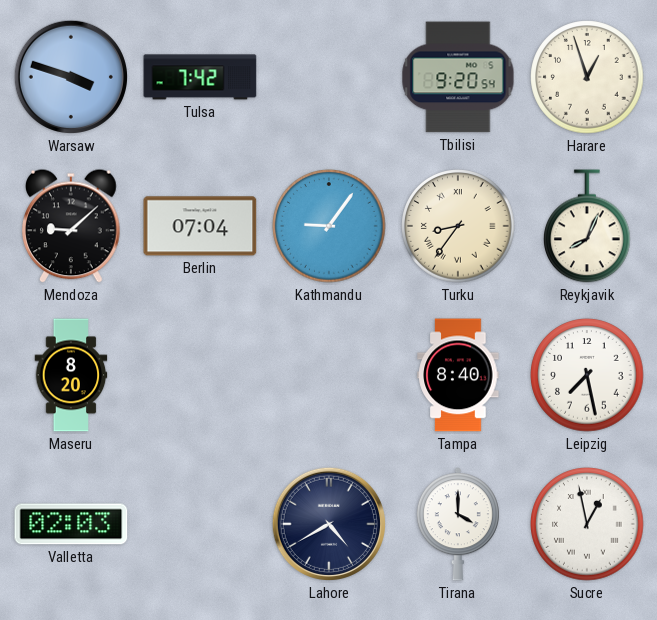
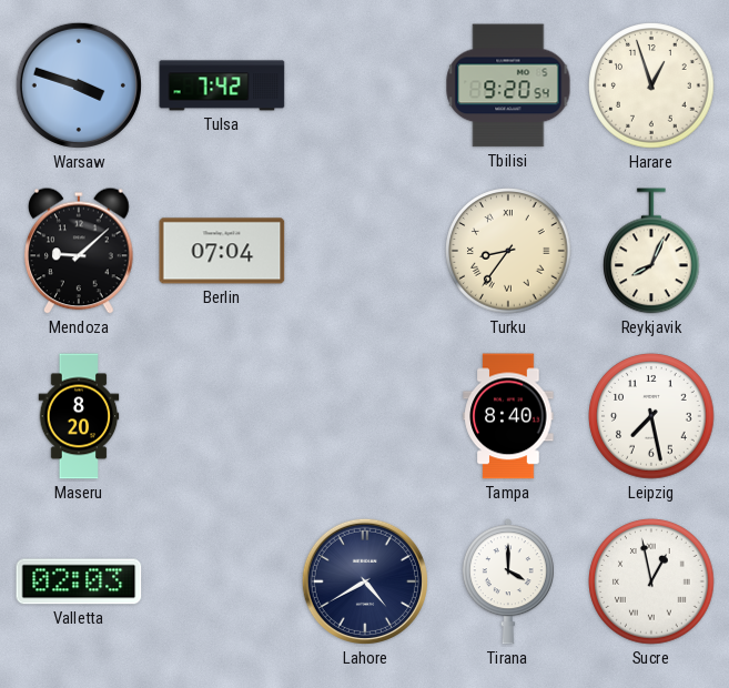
Kathmandu: 9:06 -> none (329, 226)
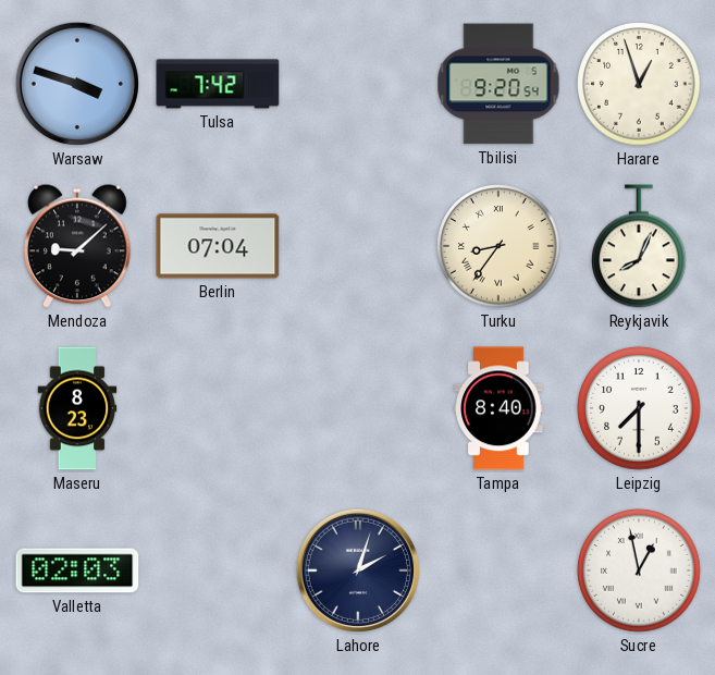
Maseru: 8:20 -> 8:23 (77, 408)
Leipzig: 7:28 -> 7:30 (639, 408)
Lahore: 4:40 -> 2:03 (358, 570)
Tirana: 4:00 -> none (508, 581)
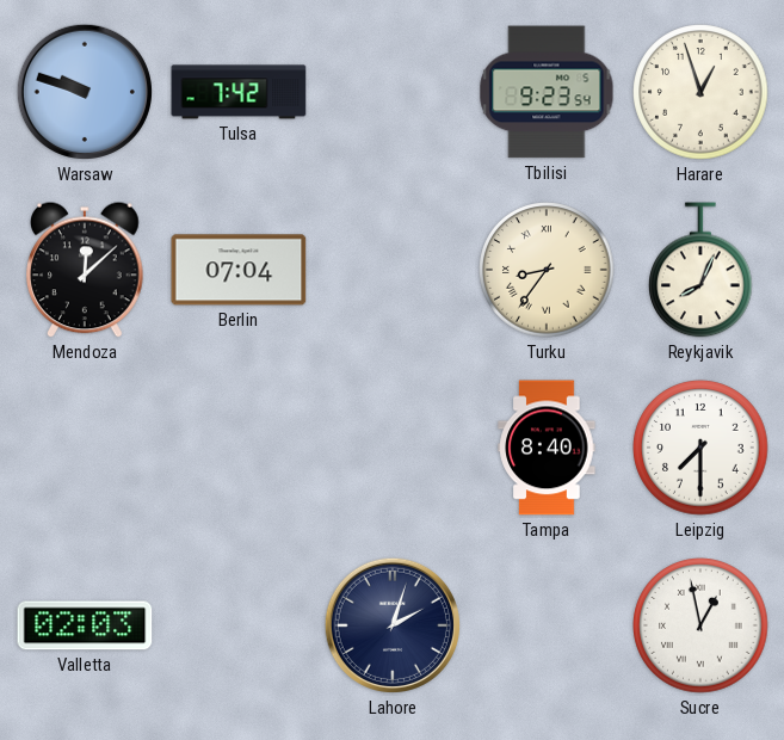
Warsaw: 3:48 -> 9:48 (85, 92)
Tbilisi: 9:20 -> 9:23 (547, 92)
Mendoza: 9:08 -> 12:08 (85, 270)
Maseru: 8:23 -> none (77, 408)
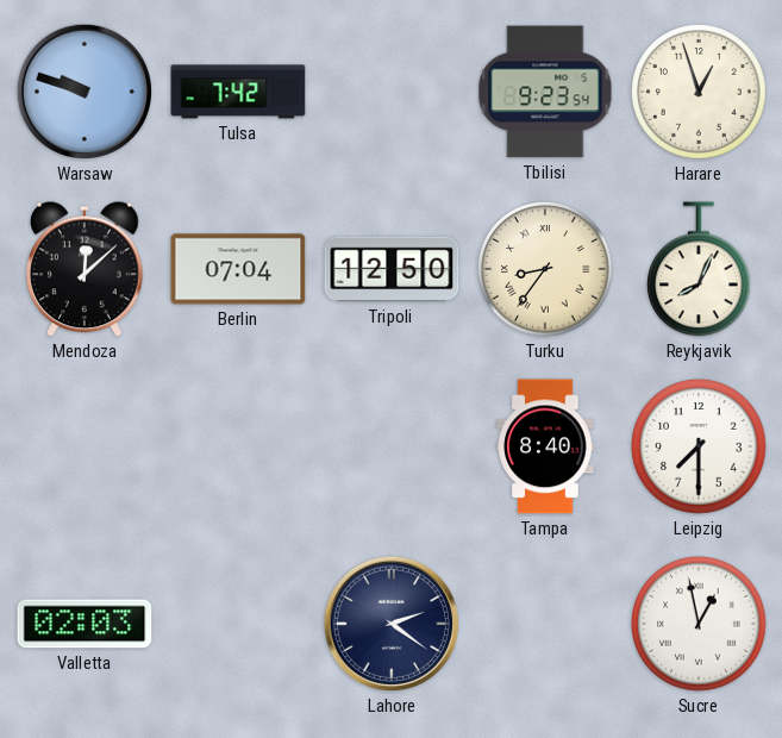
Tripoli: none -> 12:50 (392, 269)
Lahore: 2:03 -> 2:21 (392, 624)
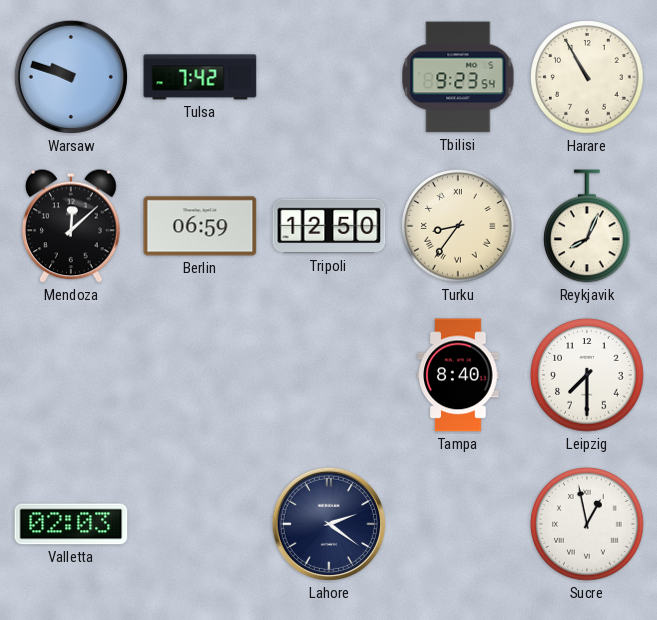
Harare: 12:57 -> 10:55 (587, 77)
Berlin: 07:04 -> 06:59 (200, 226)
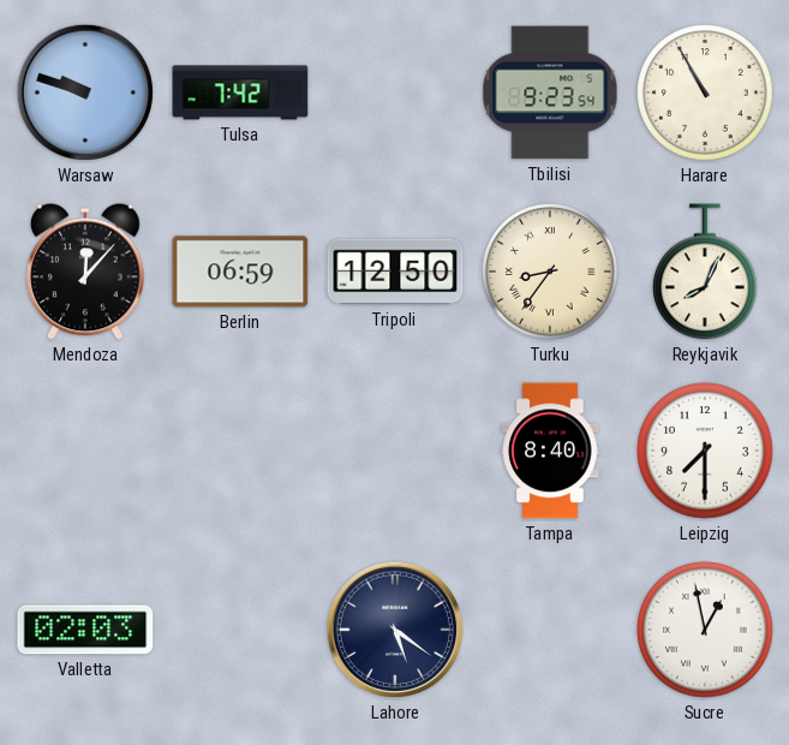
Mendoza: 12:08 -> 12:07 (85, 272)
Lahore: 2:21 -> 5:21 (395, 630)
